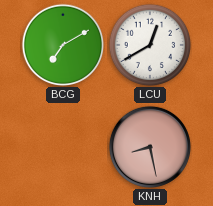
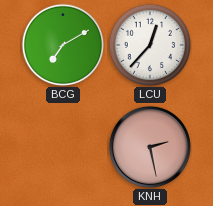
LCU: 12:40 -> 12:37 (150, 45)
KNH: 8:28 -> 2:28 (150, 147)
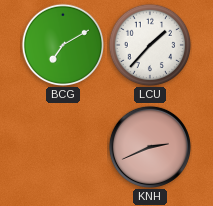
LCU: 12:37 -> 1:37 (150, 45)
KNH: 2:28 -> 2:41 (150, 147)
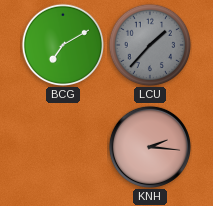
LCU dial: white -> grey (150, 45)
KNH: 2:41 -> 2:16 (150, 147)
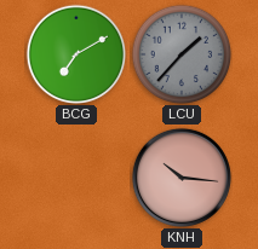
KNH: 2:16 -> 10:16 (182, 178)
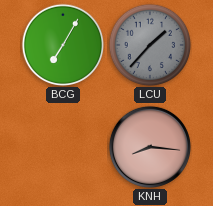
BCG: 7:10 -> 7:05 (63, 45)
KNH: 10:16 -> 8:16 (150, 147)
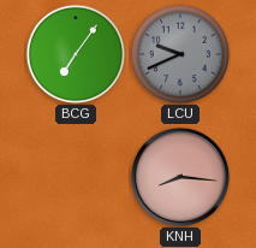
BCG: 7:05 -> 7:06 (76, 54)
LCU: 1:37 -> 9:41 (180, 54)
